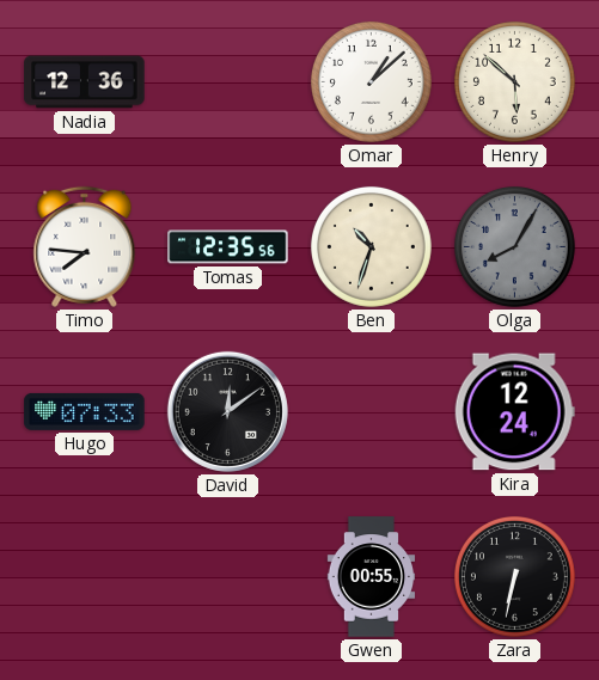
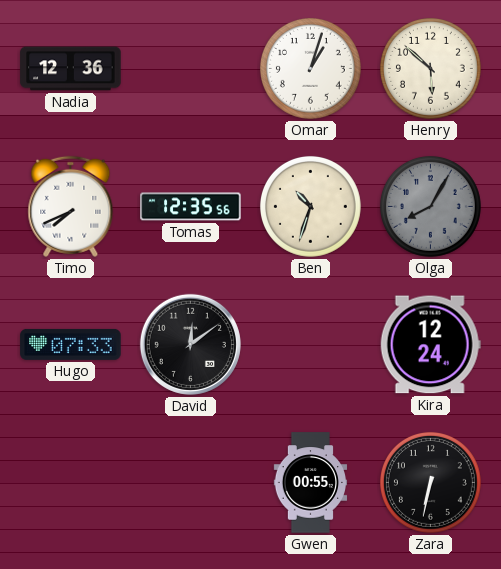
Omar: 1:08 -> 1:03 (310, 68)
Timo: 7:46 -> 7:41 (71, 206)
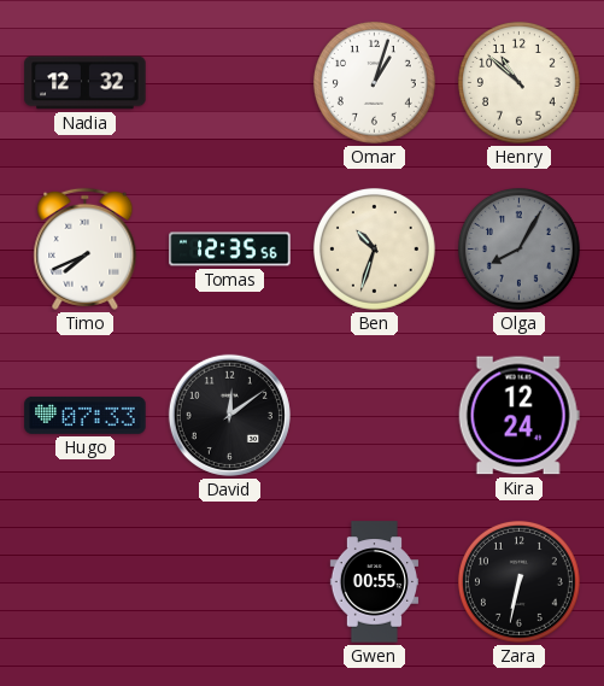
Nadia: 12:36 -> 12:32 (86, 83)
Henry: 5:52 -> 10:52 (518, 82)
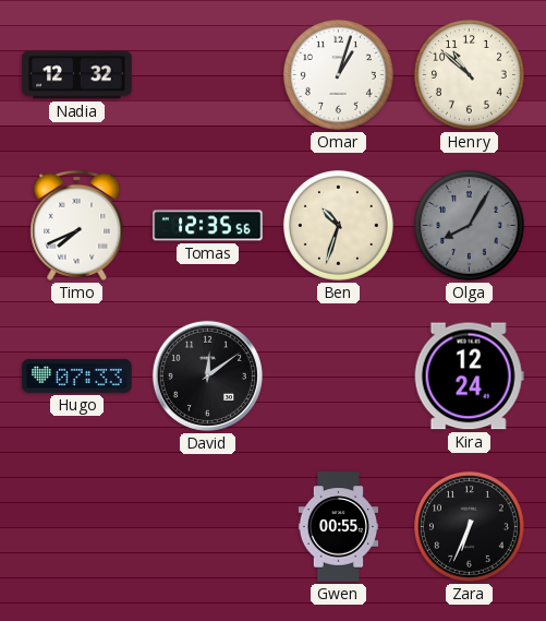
Zara: 6:32 -> 6:34 (469, 526)
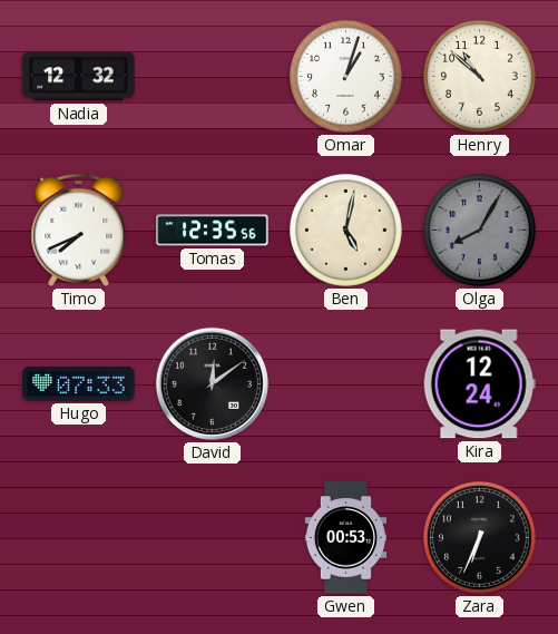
Ben: 10:33 -> 5:02 (345, 230)
Gwen: 00:55 -> 00:53 (346, 538)
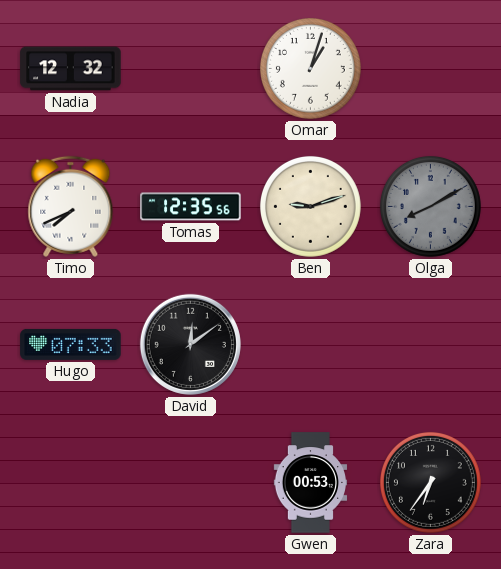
Henry: 10:52 -> none (479, 76)
Ben: 5:02 -> 9:12 (310, 206)
Olga: 8:05 -> 8:10 (430, 206)
Kira: 12:24 -> none (479, 384)
Zara: 6:34 -> 6:36 (430, 482)
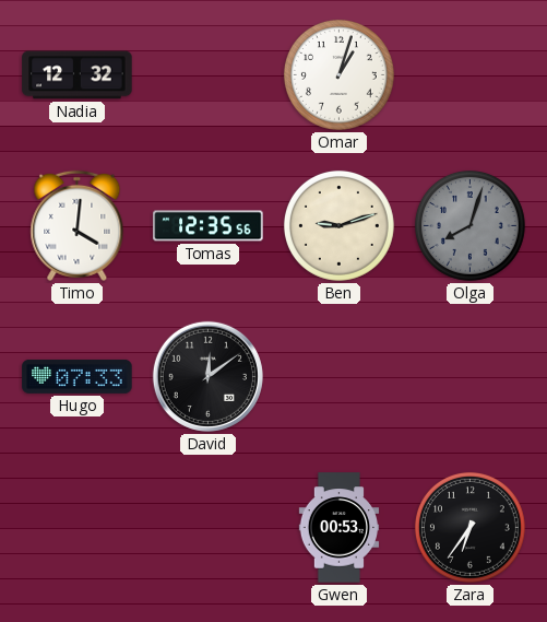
Timo: 7:41 -> 4:01 (78, 225)
Olga: 8:10 -> 8:03 (469, 225)
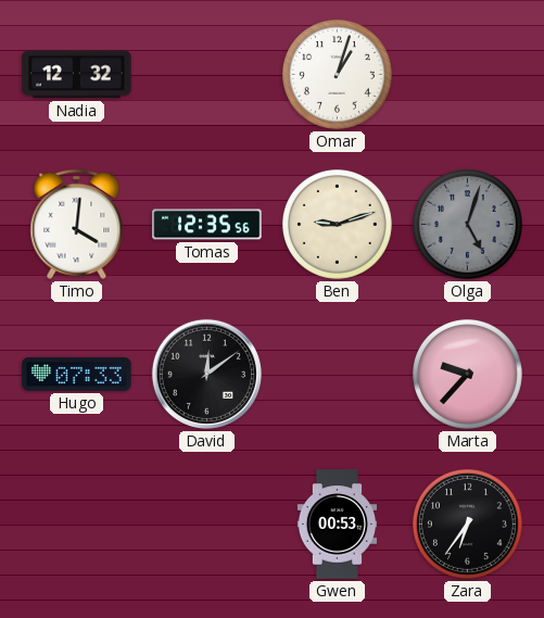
Olga: 8:03 -> 5:03 (467, 224)
Marta: none -> 9:37 (467, 374)
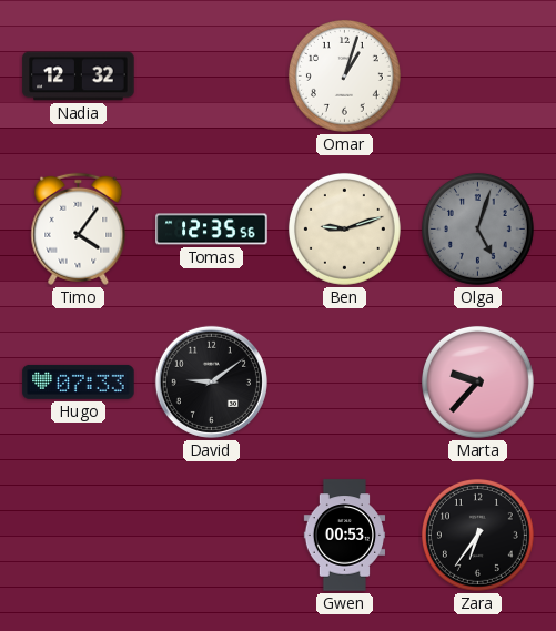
Timo: 4:01 -> 4:06 (79, 228)
David: 12:09 -> 9:09 (211, 381)
